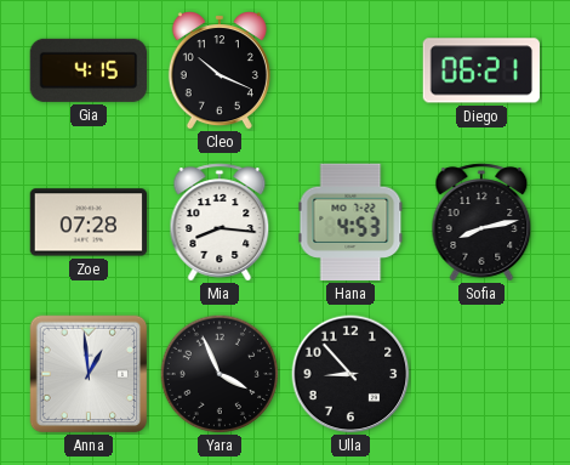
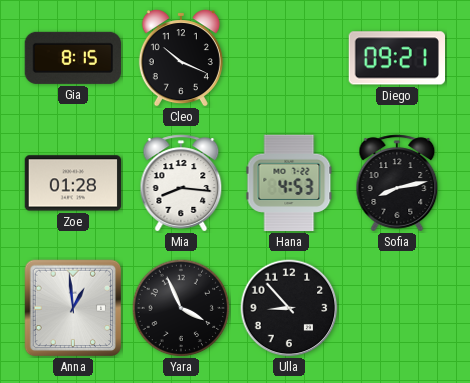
Gia: 4:15 -> 8:15 (73, 58)
Diego: 06:21 -> 09:21 (396, 58)
Zoe: 07:28 -> 01:28 (73, 183)
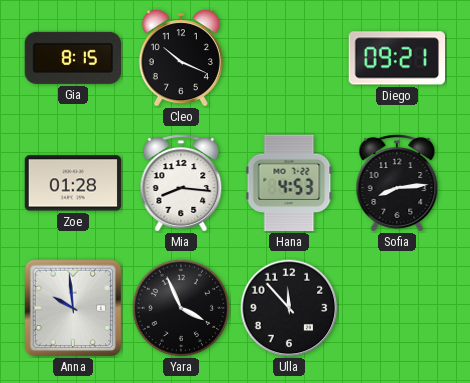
Sofia: 8:13 -> 8:14 (397, 183)
Anna: 12:59 -> 9:59 (73, 308)
Ulla: 8:53 -> 11:53 (289, 308)
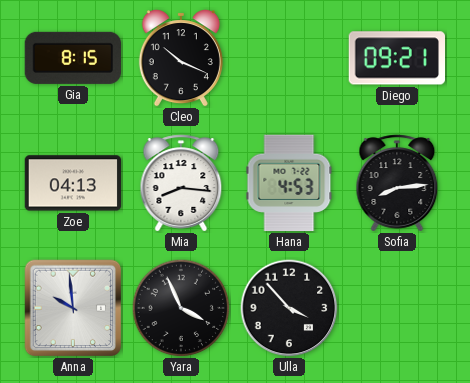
Zoe: 01:28 -> 04:13 (73, 183)
Ulla: 11:53 -> 3:53 (289, 308)
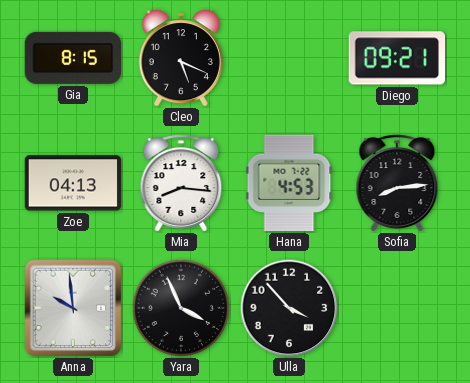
Cleo: 10:19 -> 5:19 (181, 58)
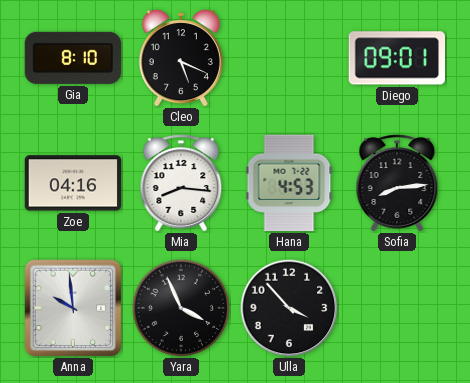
Gia: 8:15 -> 8:10 (73, 58)
Diego: 09:21 -> 09:01 (396, 58)
Zoe: 04:13 -> 04:16 (73, 183)
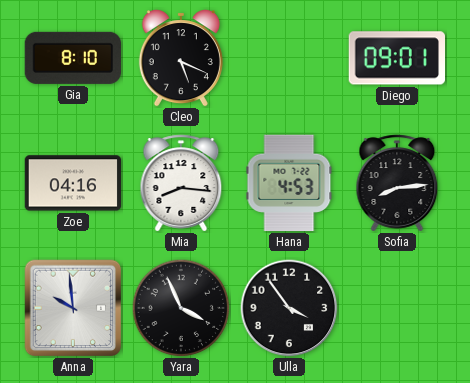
Ulla: 3:53 -> 3:54 (289, 308)
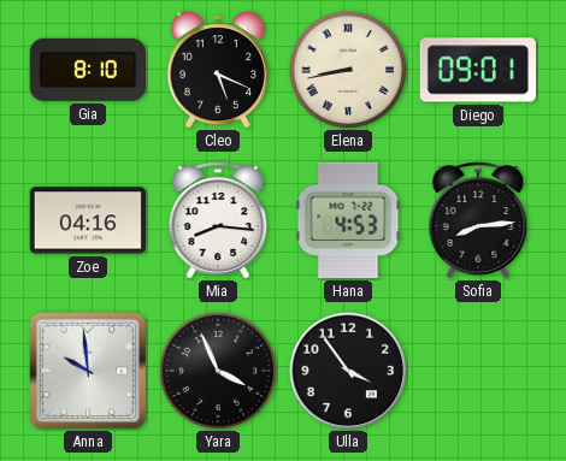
Elena: none -> 8:43 (348, 70)
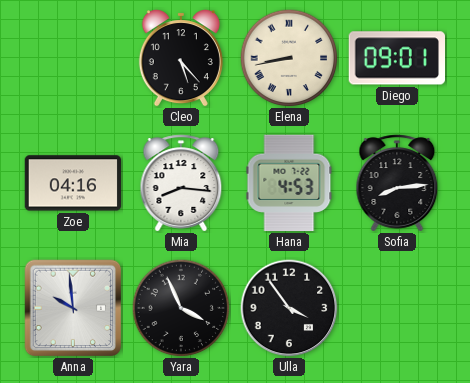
Gia: 8:10 -> none (88, 70)
Cleo: 5:19 -> 5:23 (181, 58)
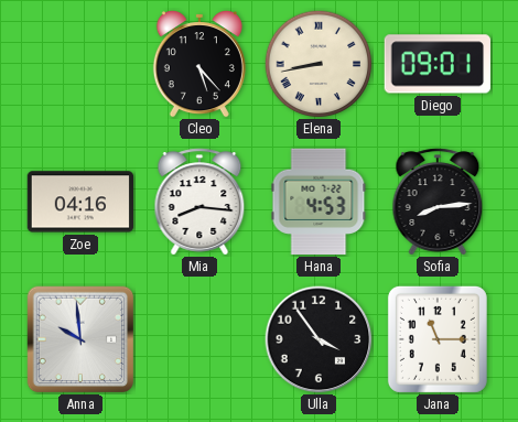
Yara: 3:56 -> none (181, 308)
Jana: none -> 11:15 (438, 339)
